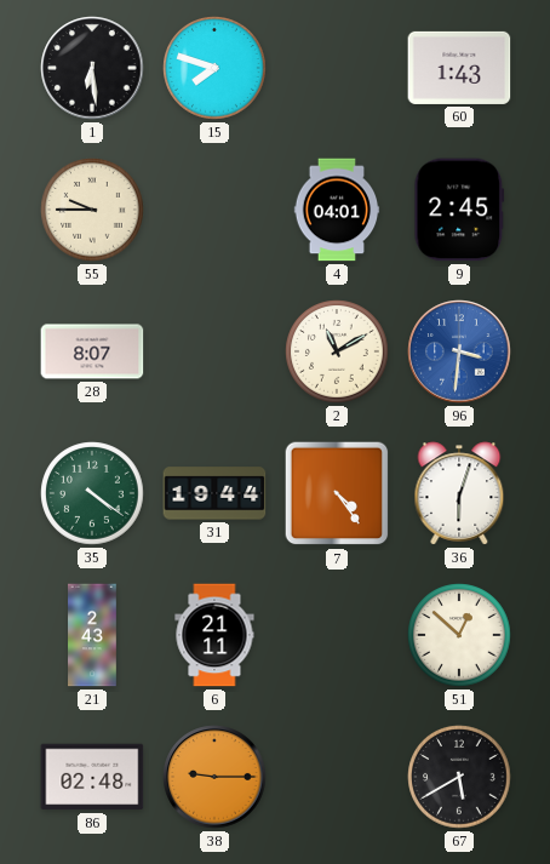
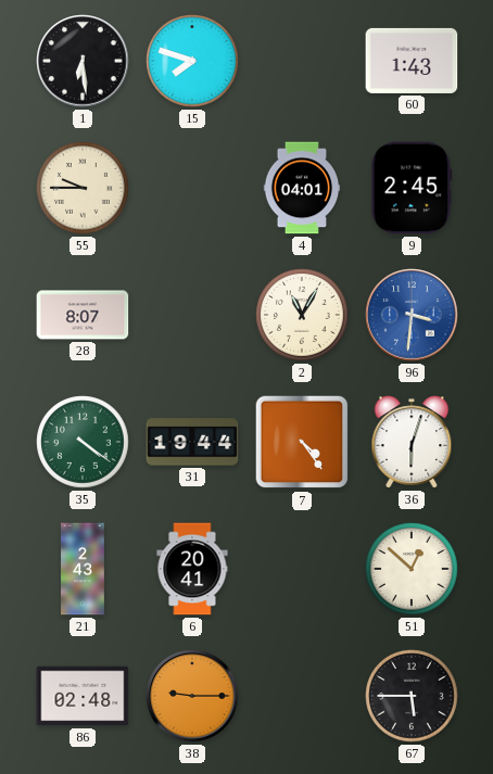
2: 11:10 -> 11:05 (302, 315)
6: 21:11 -> 20:41 (192, 569)
67: 5:40 -> 5:45 (412, 696)
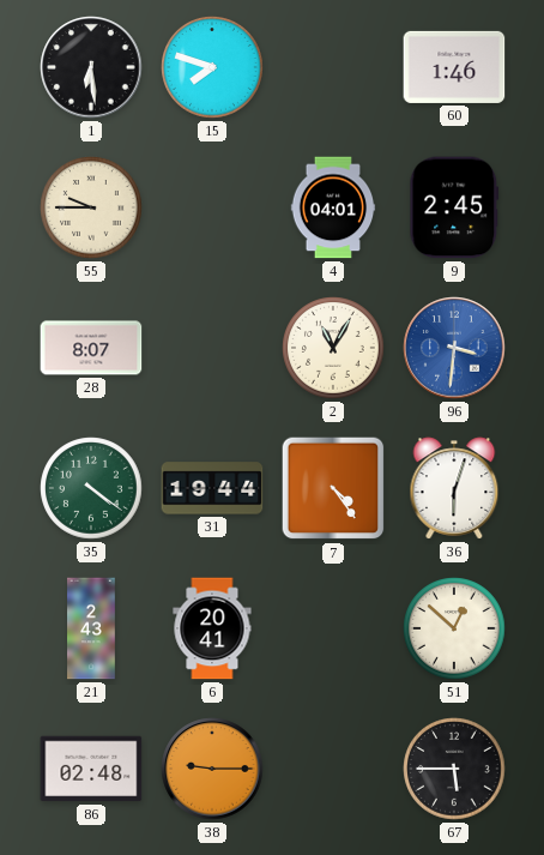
60: 1:43 -> 1:46 (454, 67)
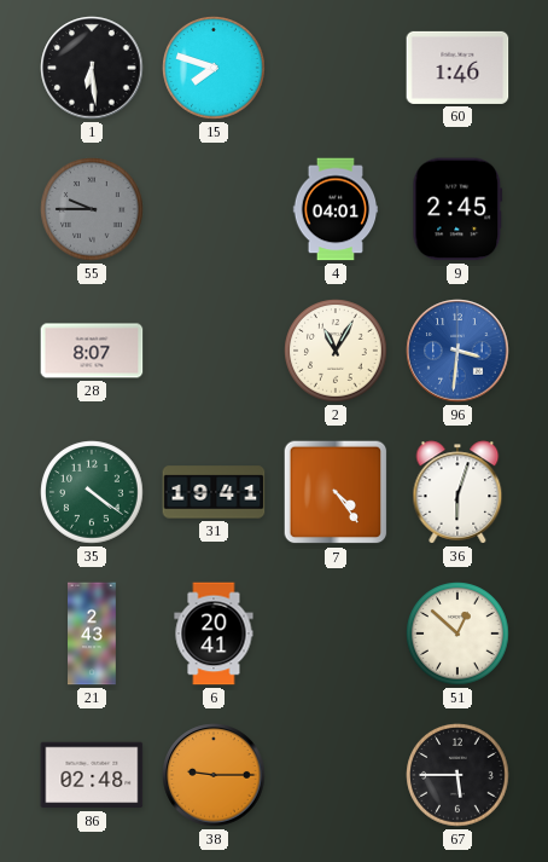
55 dial: cream -> grey (92, 209)
31: 19:44 -> 19:41 (214, 492)
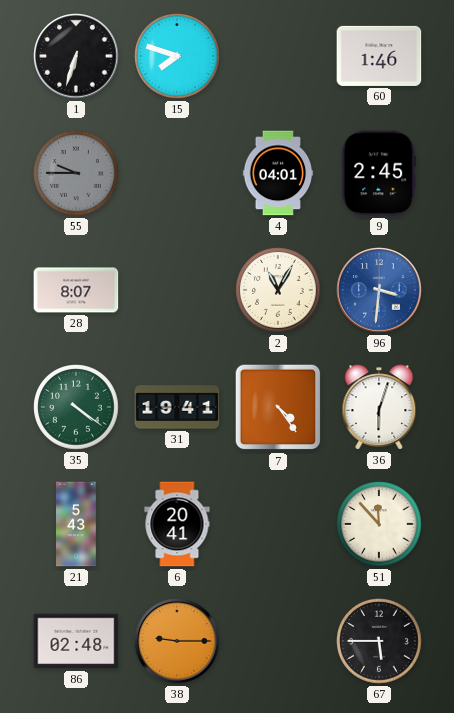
1: 6:29 -> 6:33 (76, 56)
21: 2:43 -> 5:43 (76, 524)
51: 12:52 -> 11:53 (379, 524)
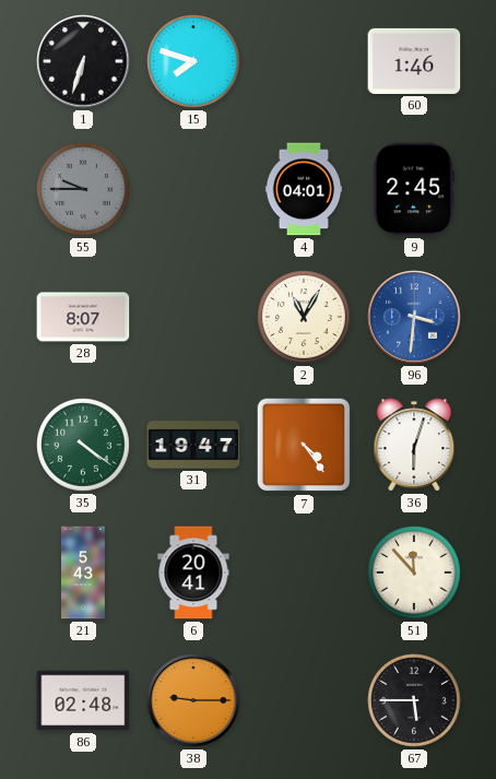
31: 19:41 -> 19:47 (193, 445)
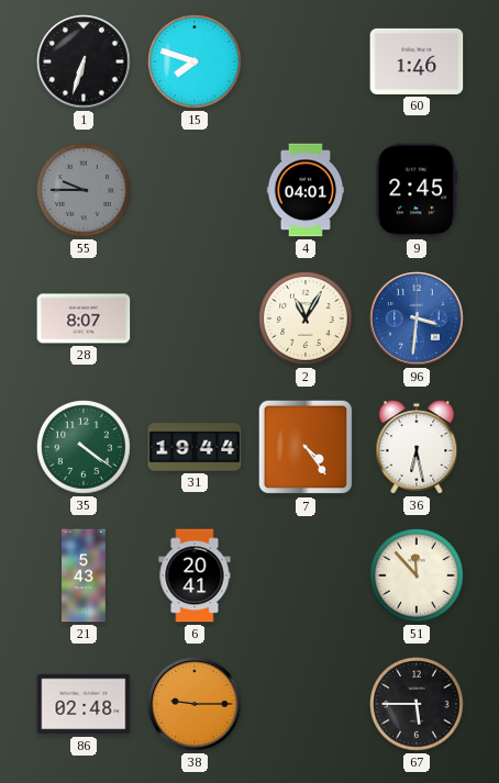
31: 19:47 -> 19:44 (195, 447)
36: 6:03 -> 6:28 (417, 447)
